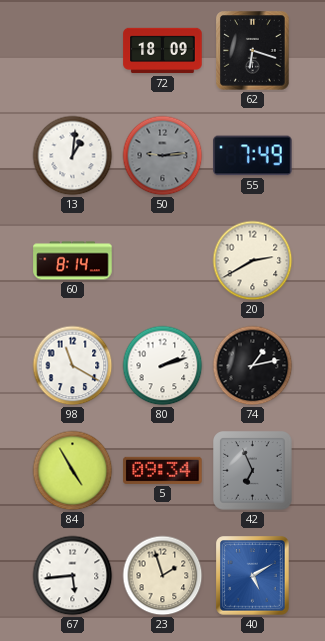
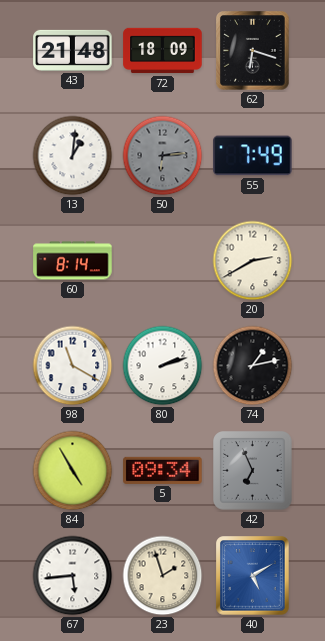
43: none -> 21:48 (73, 50)
50: 9:14 -> 6:14 (163, 156)
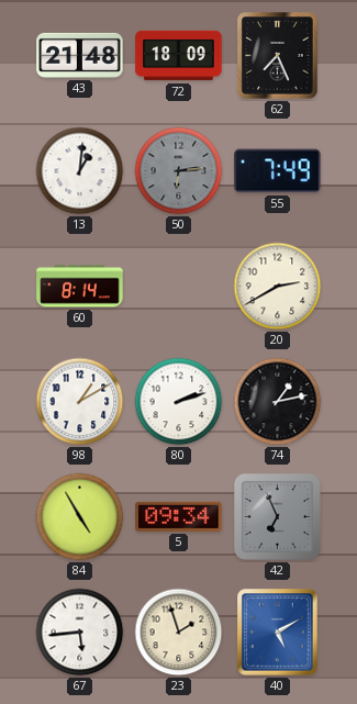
62: 6:18 -> 7:26 (278, 56)
98: 11:20 -> 1:10 (80, 402)
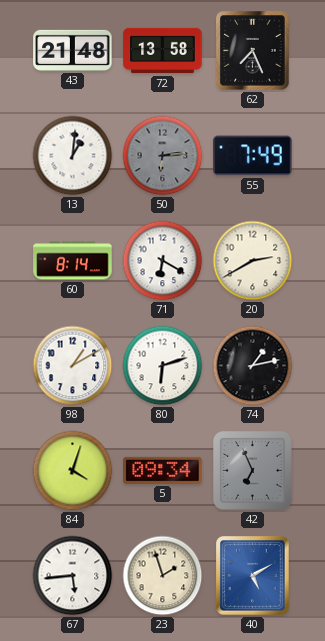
72: 18:09 -> 13:58 (163, 51)
71: none -> 6:20 (163, 261)
80: 2:12 -> 6:12 (163, 366)
84: 4:55 -> 4:03 (73, 471)
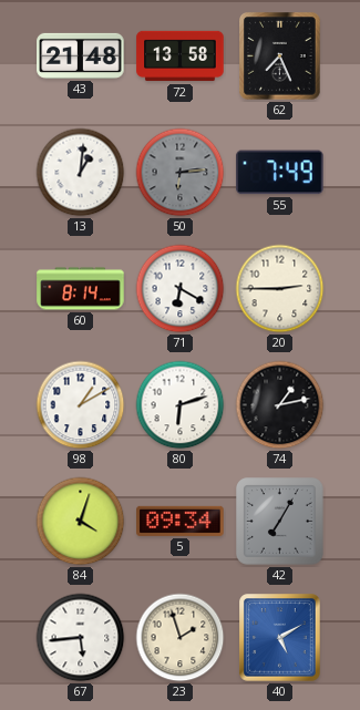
20: 2:40 -> 2:45 (280, 289)
42: 6:56 -> 7:05 (280, 522)
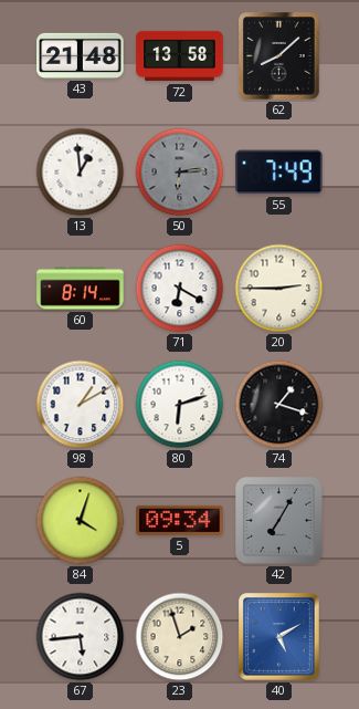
62: 7:26 -> 8:08 (279, 56)
13: 1:01 -> 12:59 (81, 173)
74: 1:13 -> 1:18 (279, 405)
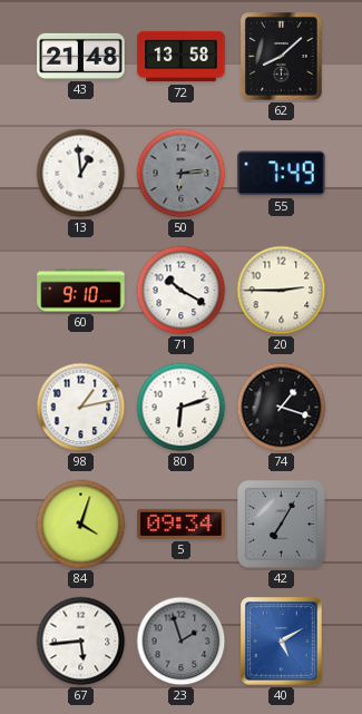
60: 8:14 -> 9:10 (81, 291)
71: 6:20 -> 10:20 (182, 291)
98: 1:10 -> 1:13 (81, 408)
23 dial: cream -> grey (182, 642)
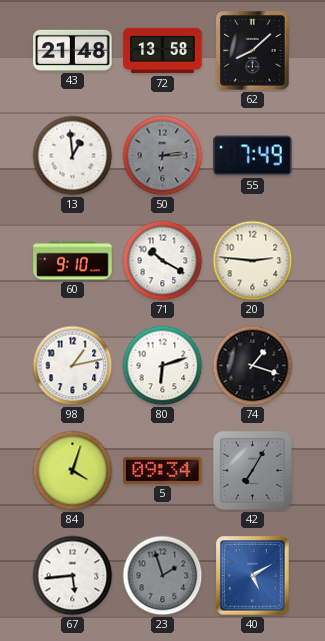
20: 2:45 -> 2:46 (253, 261)
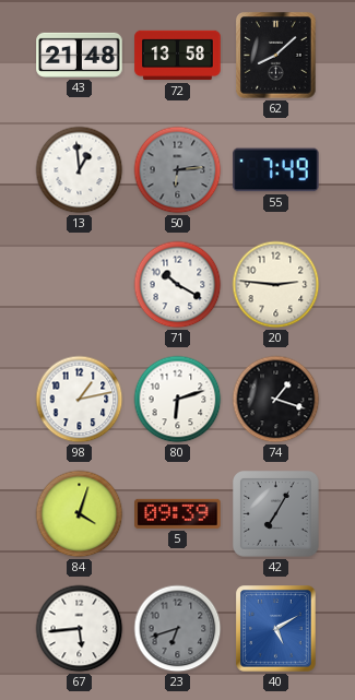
60: 9:10 -> none (73, 261)
5: 09:34 -> 09:39 (178, 513)
23: 1:57 -> 6:42 (178, 629)
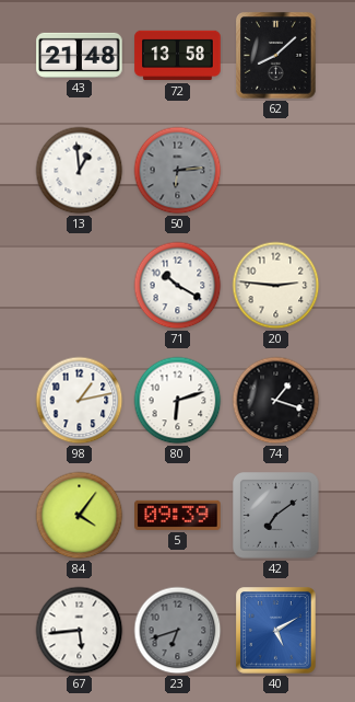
55: 7:49 -> none (276, 170)
84: 4:03 -> 4:06 (80, 516)
42: 7:05 -> 7:09 (276, 516)
